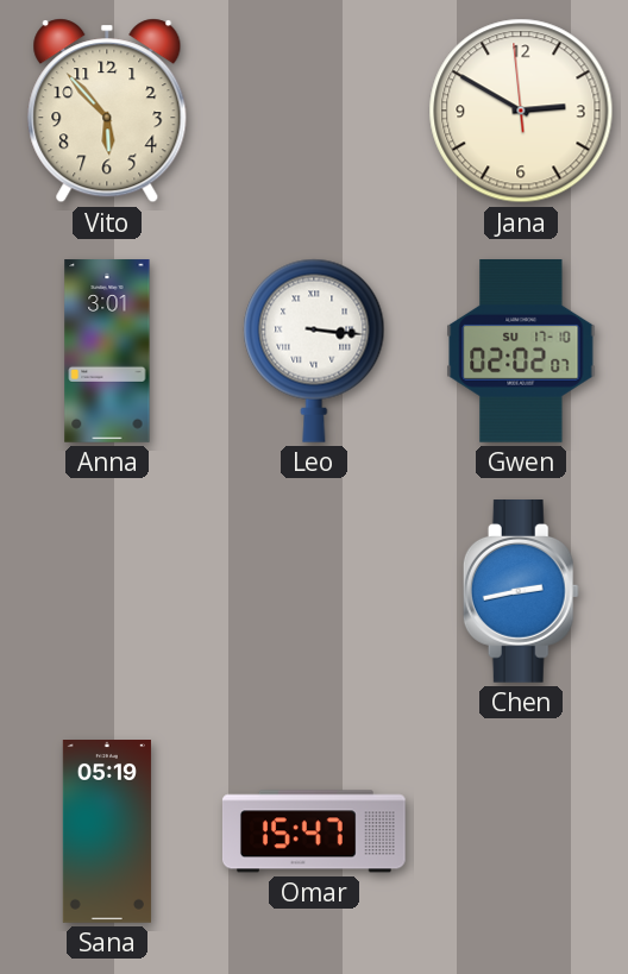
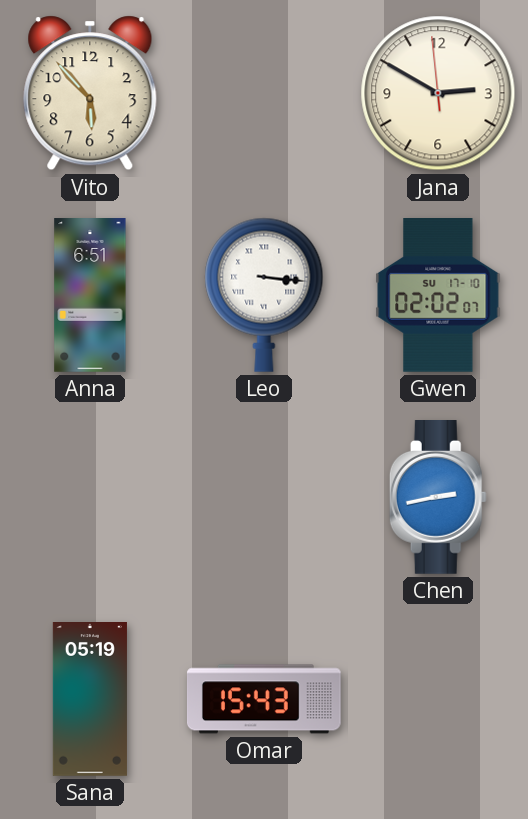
Anna: 3:01 -> 6:51 (90, 295)
Omar: 15:47 -> 15:43 (264, 699)
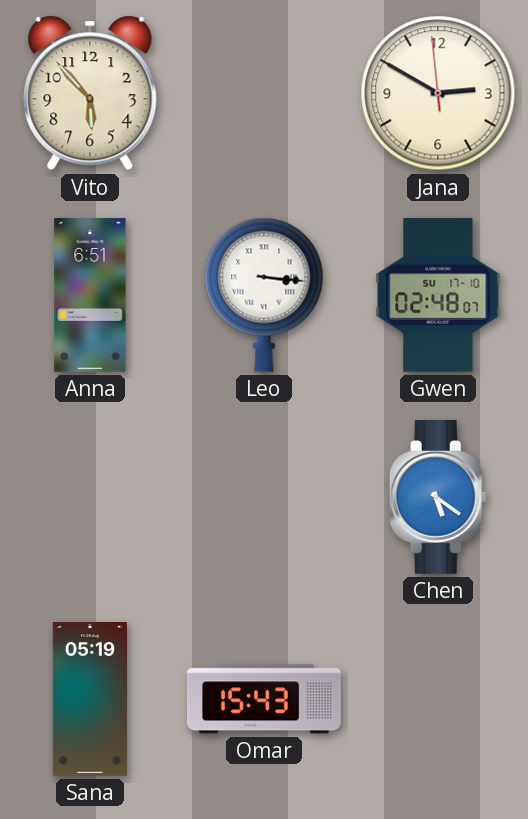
Gwen: 02:02 -> 02:48 (438, 296)
Chen: 2:43 -> 5:21 (438, 498)
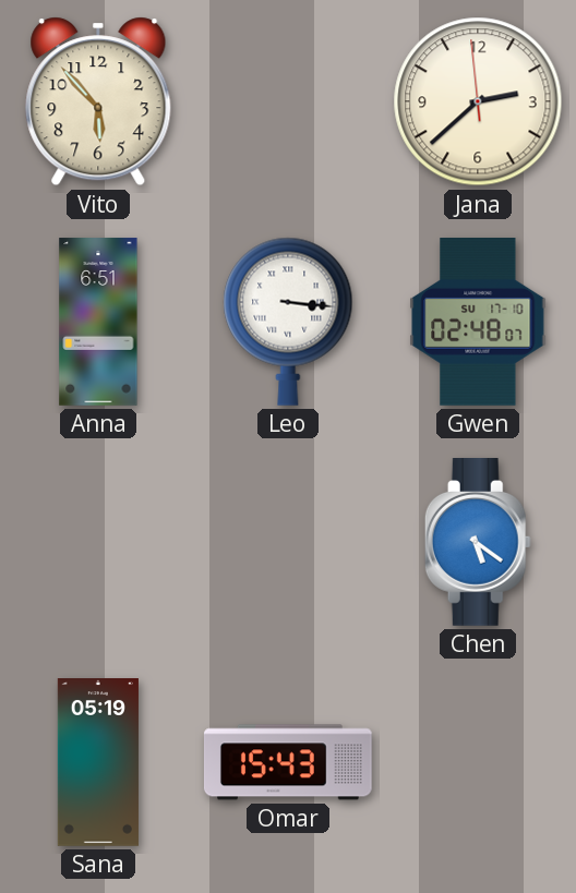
Jana: 2:49 -> 2:37 (478, 101)
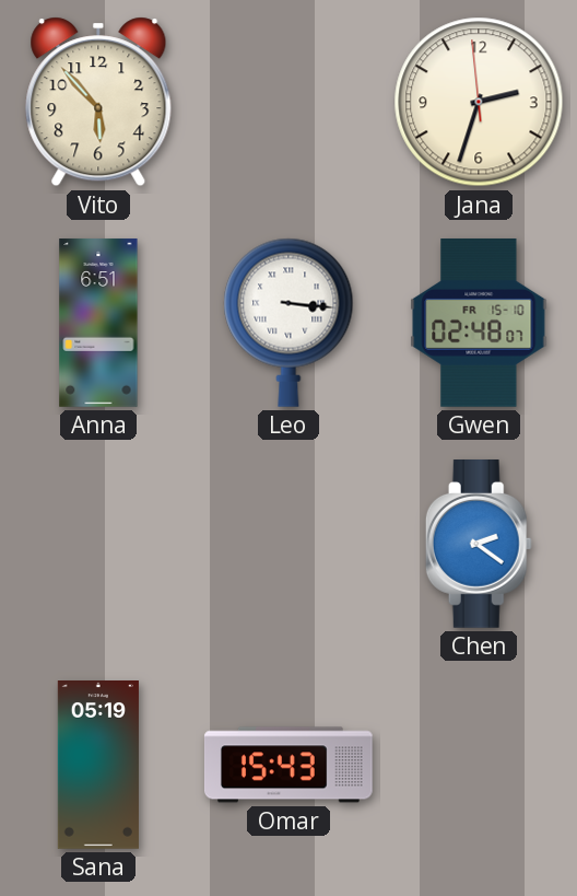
Jana: 2:37 -> 2:32 (479, 102)
Gwen date: SU 17-10 -> FR 15-10 (479, 324)
Chen: 5:21 -> 2:21 (479, 545)
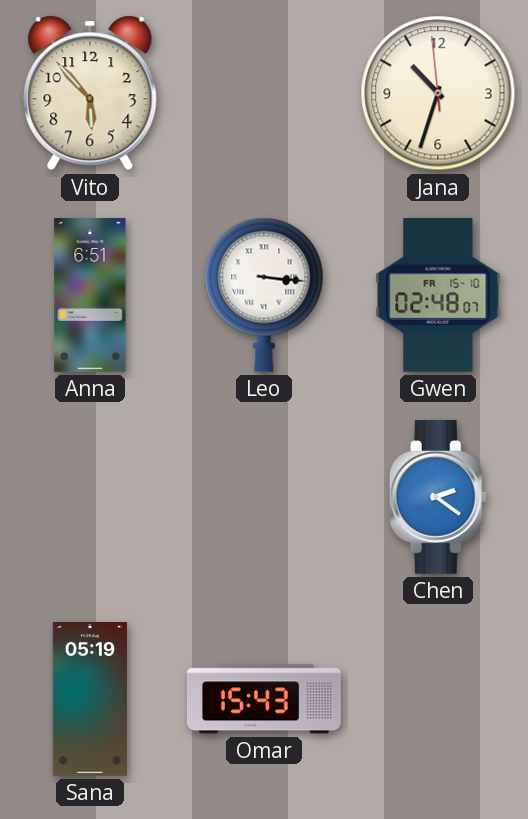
Jana: 2:32 -> 10:32 (438, 93)
